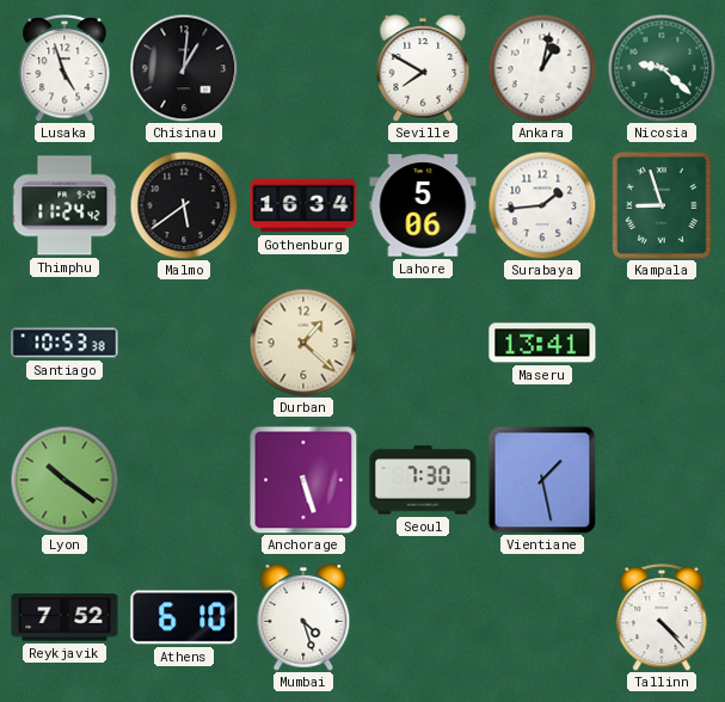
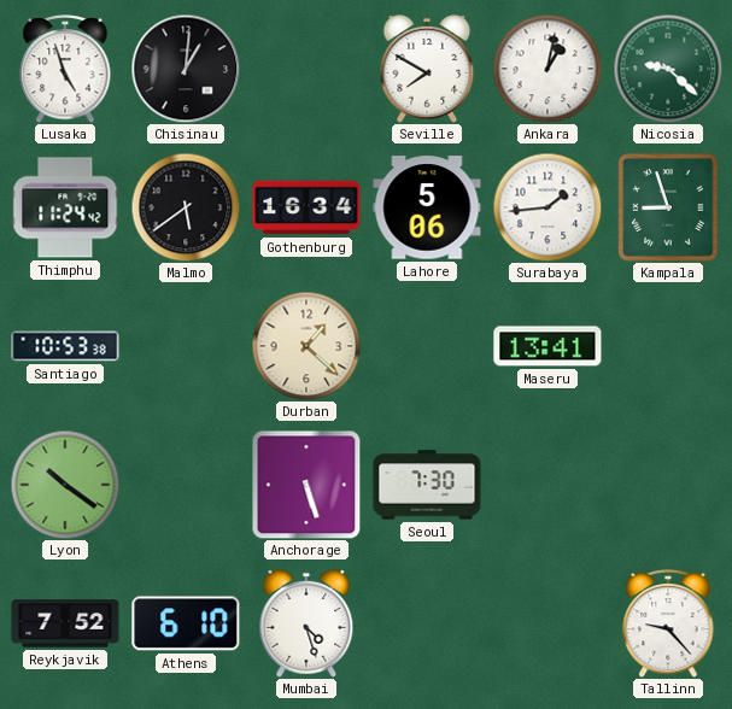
Vientiane: 1:28 -> none (542, 480)
Tallinn: 4:23 -> 9:23 (668, 625)
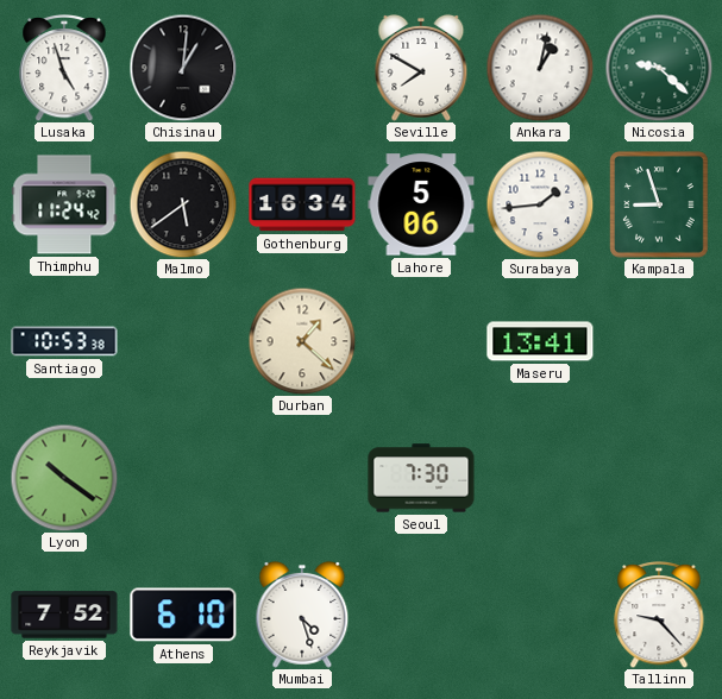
Anchorage: 5:27 -> none (306, 485)
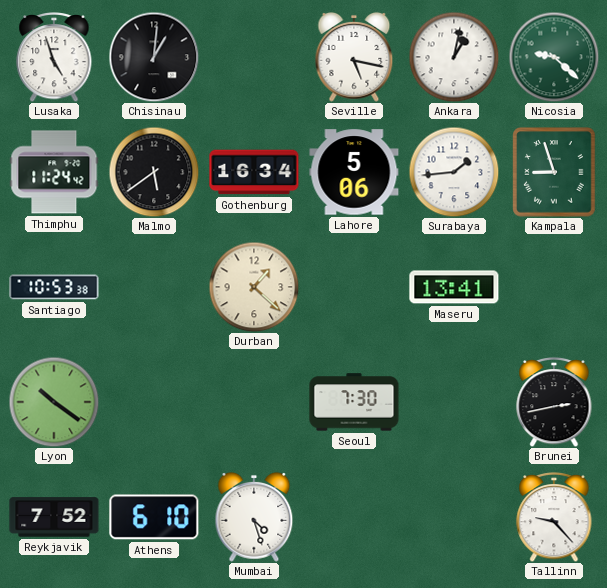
Seville: 7:50 -> 5:17 (354, 57)
Brunei: none -> 2:43 (554, 403)
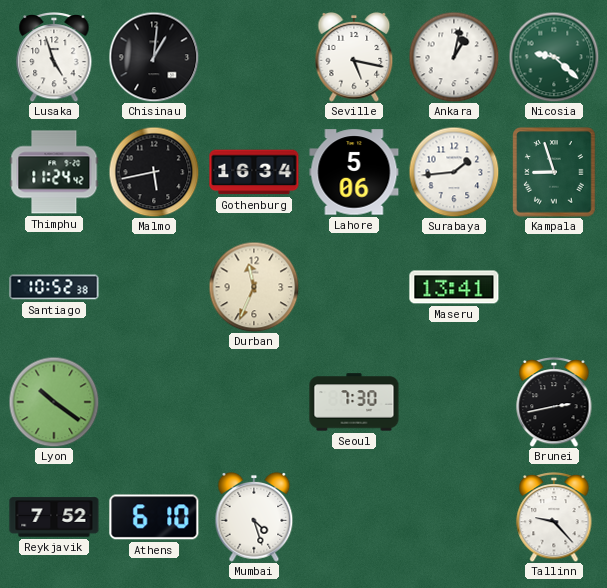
Malmo: 5:39 -> 5:43 (154, 172)
Santiago: 10:53 -> 10:52 (54, 287)
Durban: 1:22 -> 11:34 (254, 287)
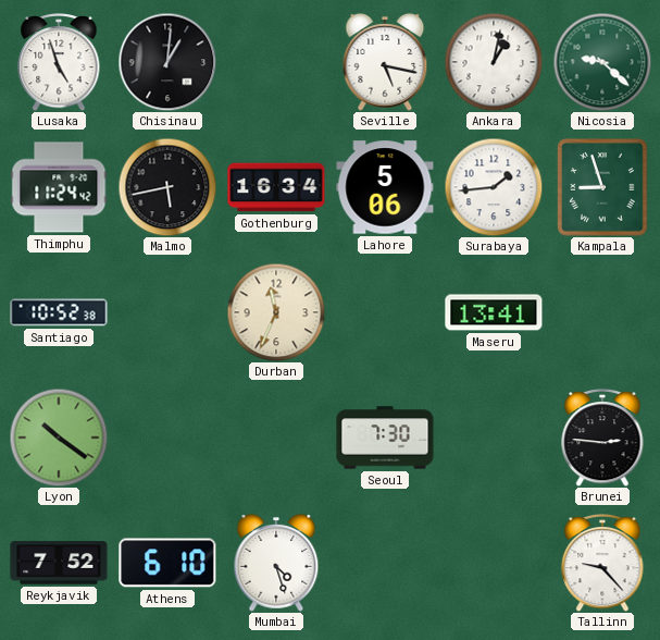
Brunei: 2:43 -> 2:46 (602, 439)
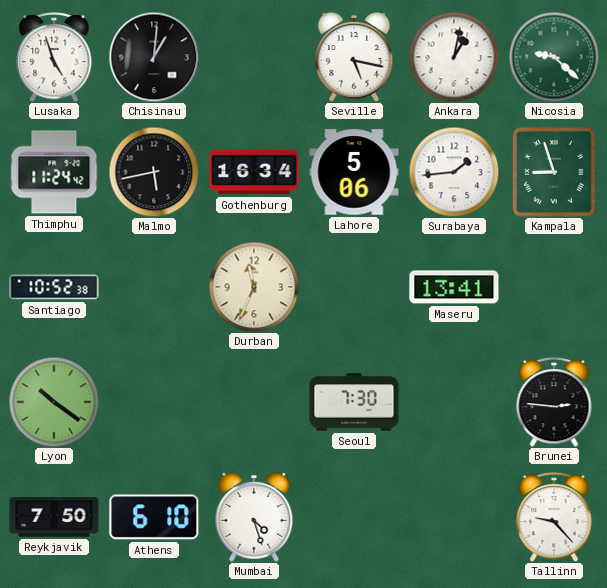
Reykjavik: 7:52 -> 7:50 (54, 517)
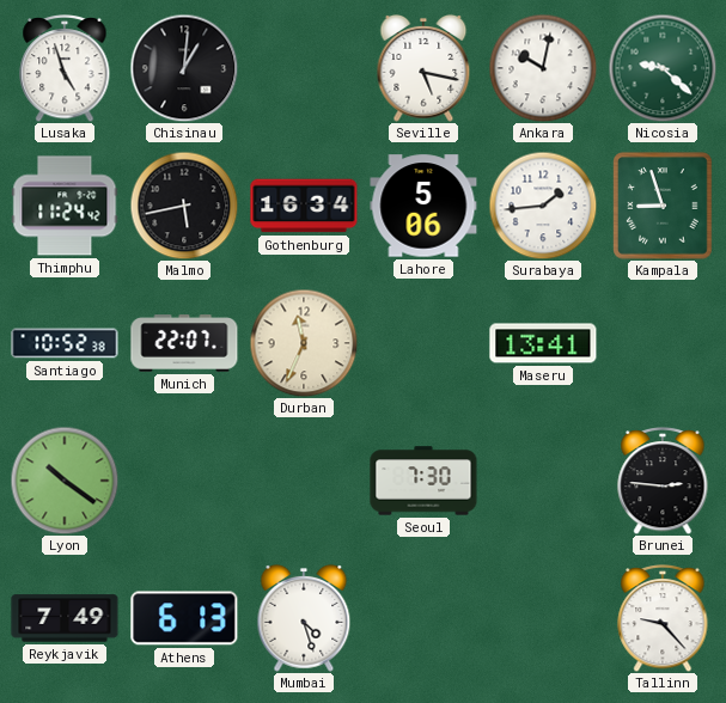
Ankara: 1:02 -> 10:02 (543, 68)
Munich: none -> 22:07 (184, 343)
Reykjavik: 7:50 -> 7:49 (65, 618)
Athens: 6:10 -> 6:13 (184, 618)
